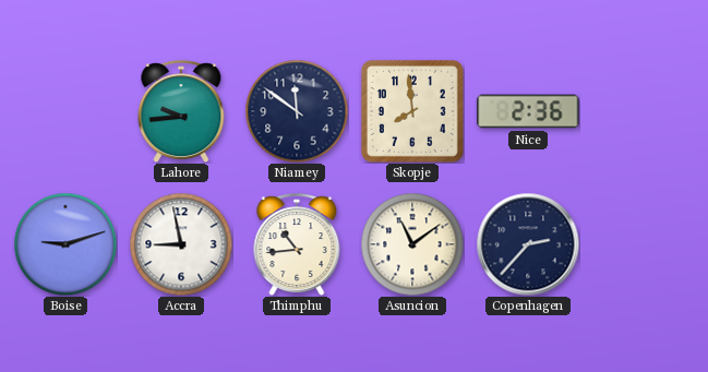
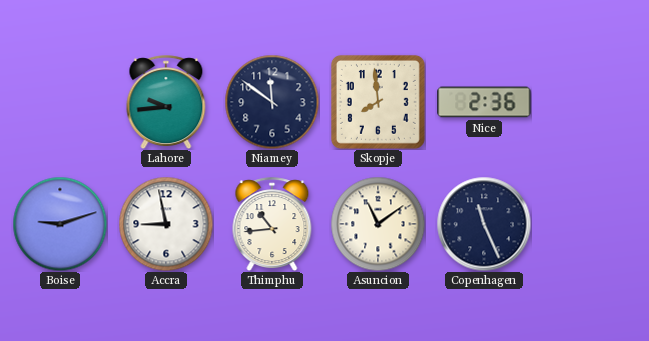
Copenhagen: 2:37 -> 11:26 (484, 224)
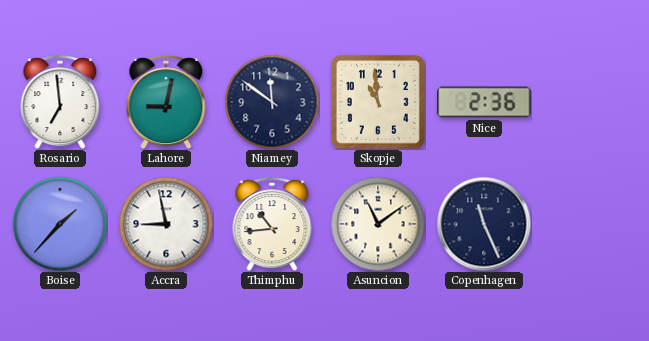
Rosario: none -> 6:59 (60, 102)
Lahore: 9:44 -> 9:02 (166, 102)
Skopje: 7:59 -> 10:59 (378, 102)
Boise: 9:12 -> 1:37 (60, 224)
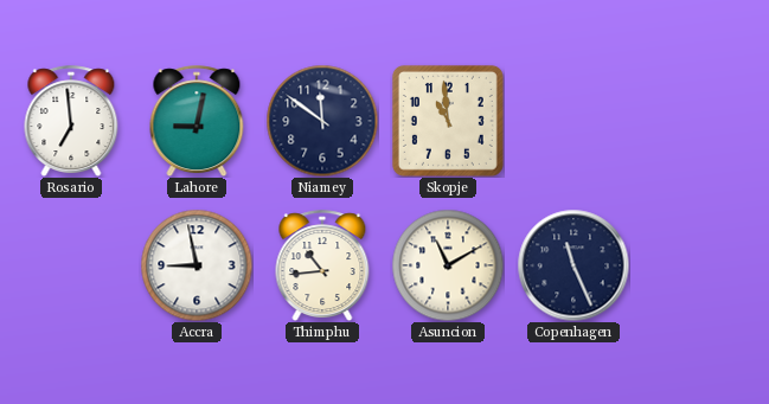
Nice: 2:36 -> none (484, 102)
Boise: 1:37 -> none (60, 224)
Asuncion: 11:09 -> 11:10 (448, 265)
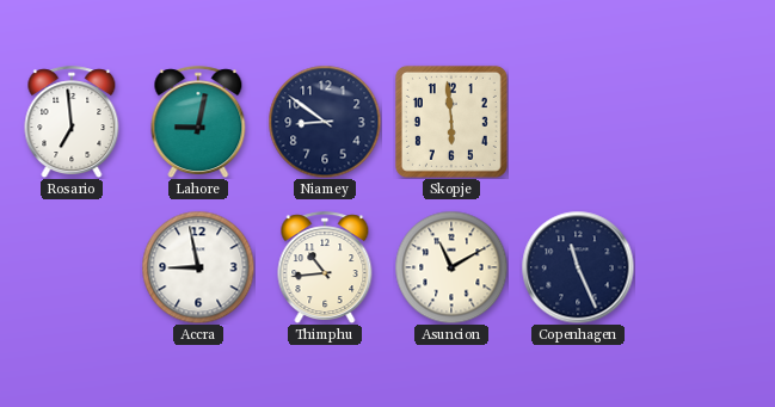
Niamey: 11:51 -> 8:51 (325, 122)
Skopje: 10:59 -> 5:59 (451, 122)
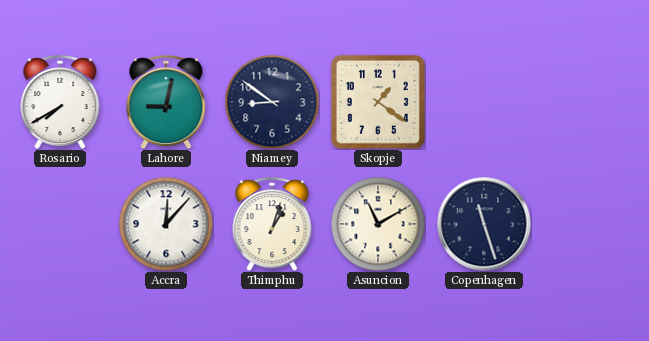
Rosario: 6:59 -> 7:40 (60, 102)
Skopje: 5:59 -> 1:21 (378, 102)
Accra: 8:58 -> 12:07 (166, 224)
Thimphu: 10:44 -> 1:03 (272, 224)
Copenhagen: 11:26 -> 11:27 (484, 224)
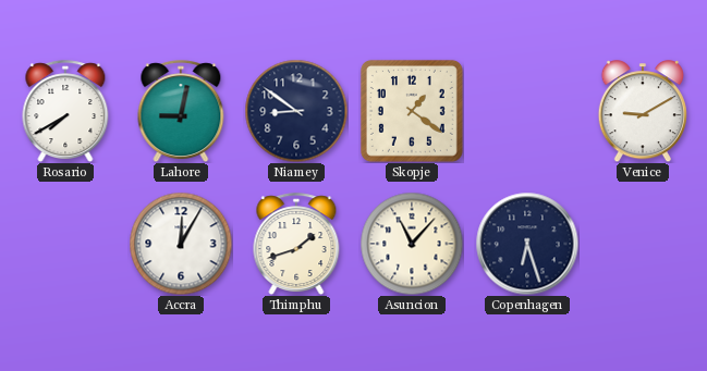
Venice: none -> 9:10 (643, 111)
Accra: 12:07 -> 12:05 (181, 244)
Thimphu: 1:03 -> 1:42 (296, 244)
Asuncion: 11:10 -> 11:07 (412, 244)
Copenhagen: 11:27 -> 6:27 (527, 244)
